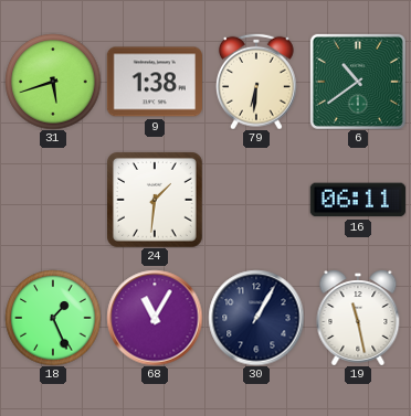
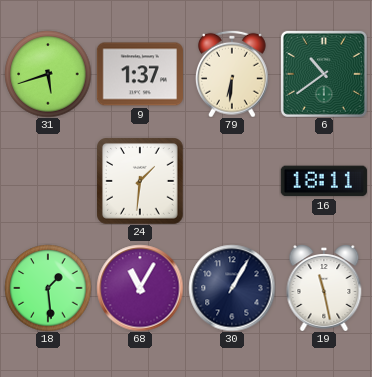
9: 1:38 -> 1:37 (139, 74)
16: 06:11 -> 18:11 (324, 181)
18: 1:26 -> 1:29 (48, 288)
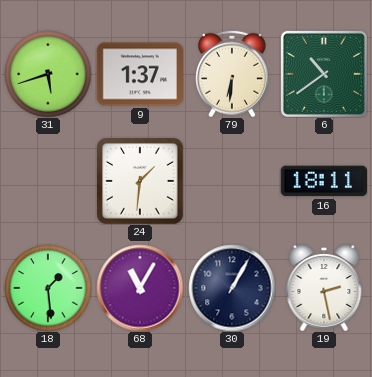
19: 11:28 -> 2:28 (324, 288)
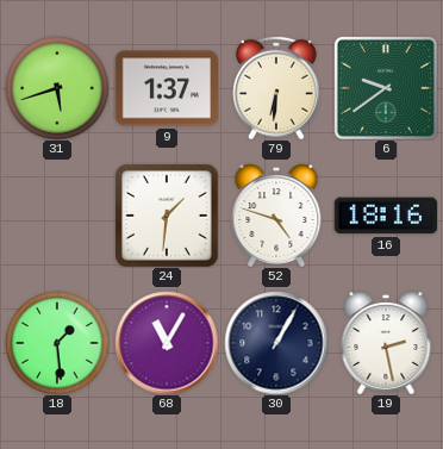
6: 10:39 -> 9:39 (386, 88)
52: none -> 4:48 (276, 216)
16: 18:11 -> 18:16 (386, 216)
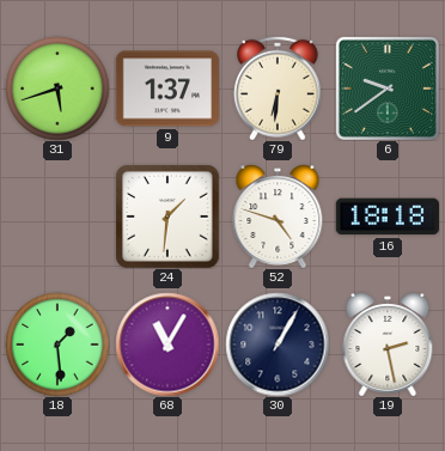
16: 18:16 -> 18:18 (388, 217)
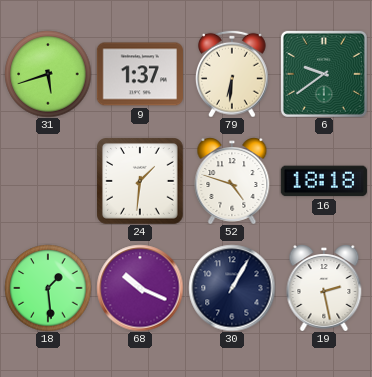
68: 11:05 -> 10:19 (140, 288)
